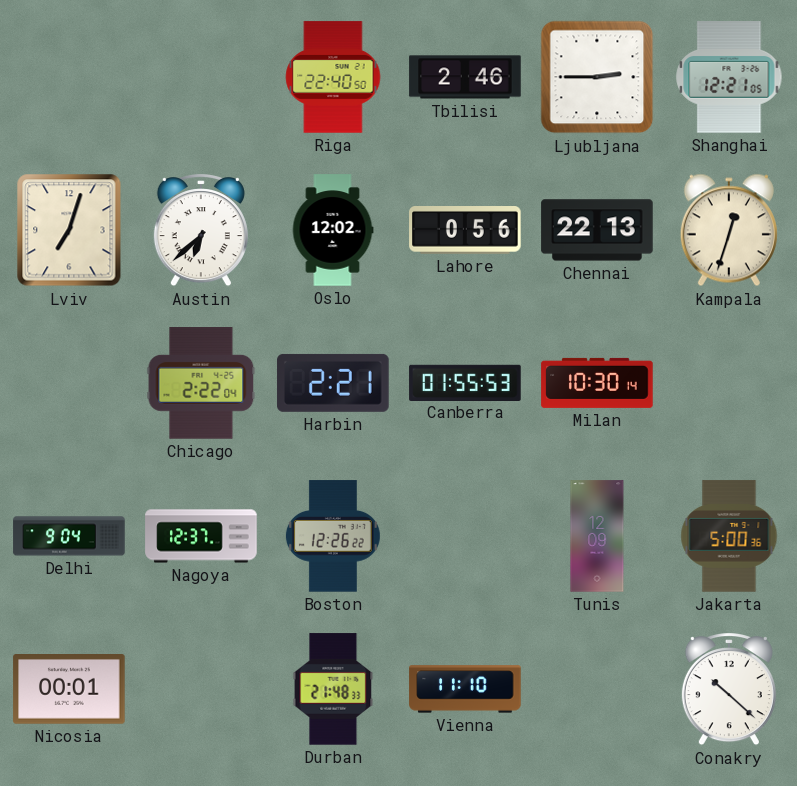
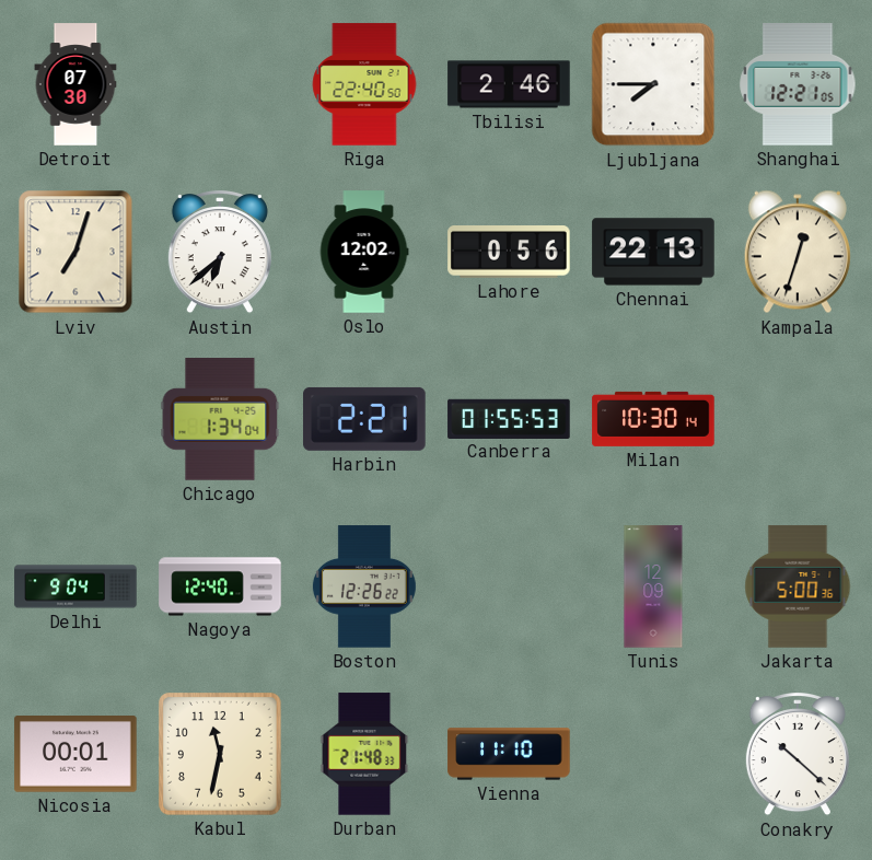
Detroit: none -> 07:30 (75, 84)
Ljubljana: 2:45 -> 7:45 (653, 84)
Chicago: 2:22 -> 1:34 (220, 419)
Nagoya: 12:37 -> 12:40 (220, 586)
Kabul: none -> 11:32 (221, 755)
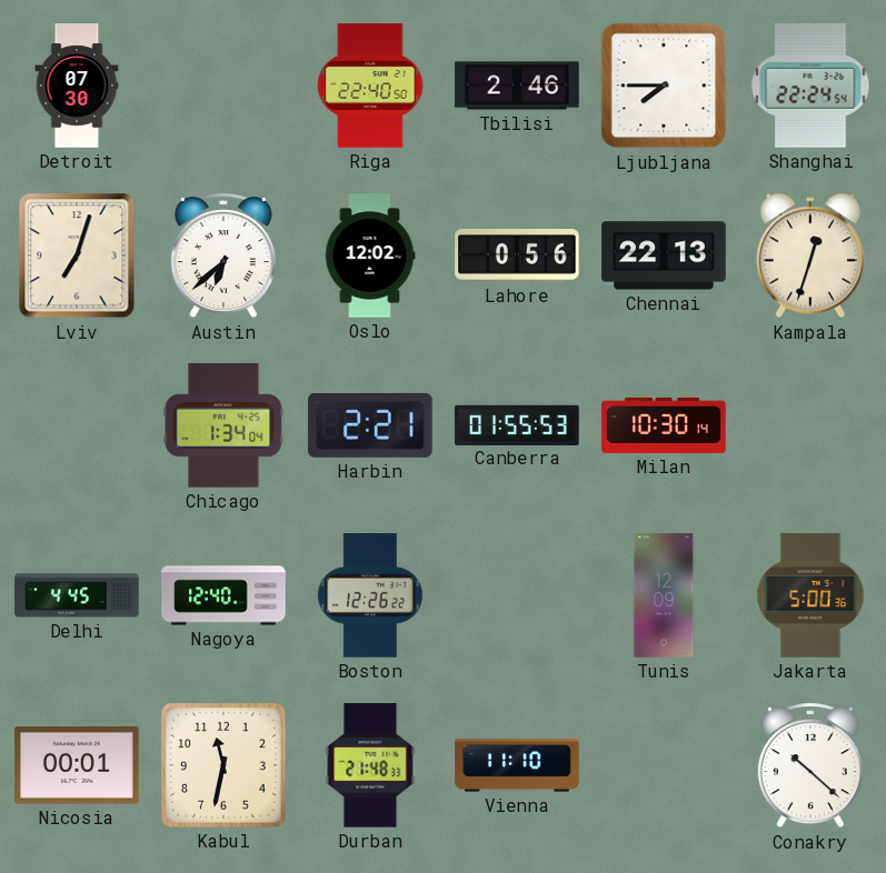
Shanghai: 12:21 -> 22:24 (810, 86)
Delhi: 9:04 -> 4:45 (77, 595)
